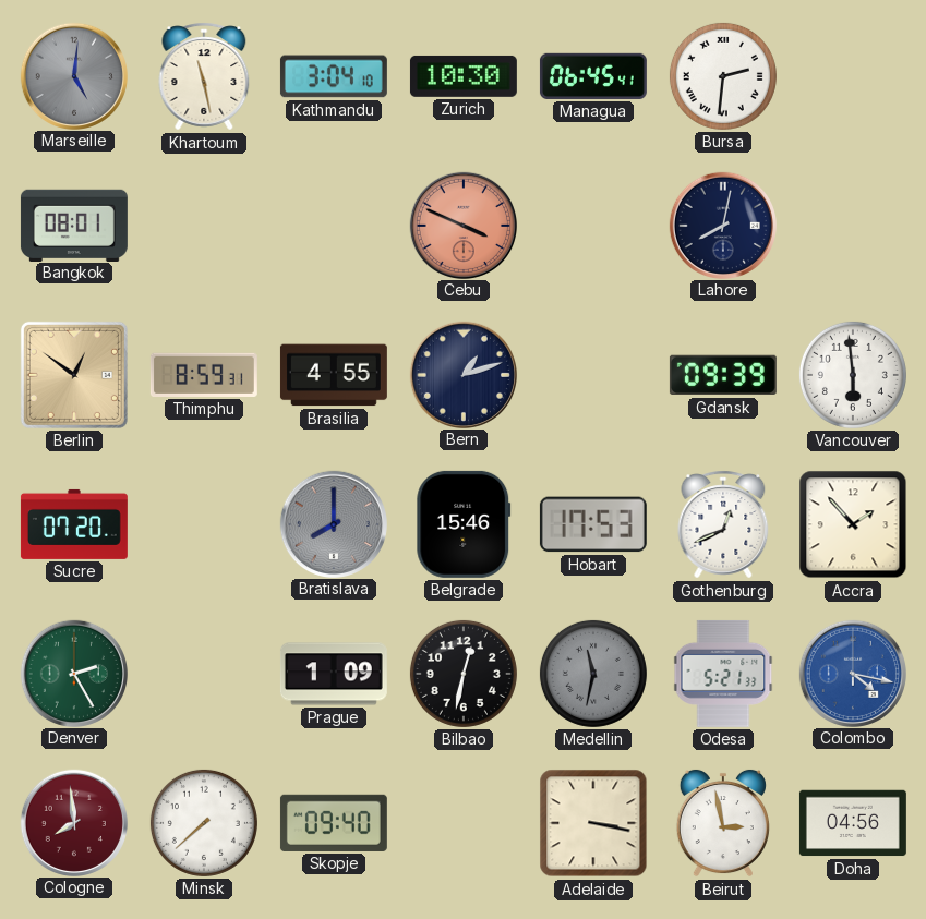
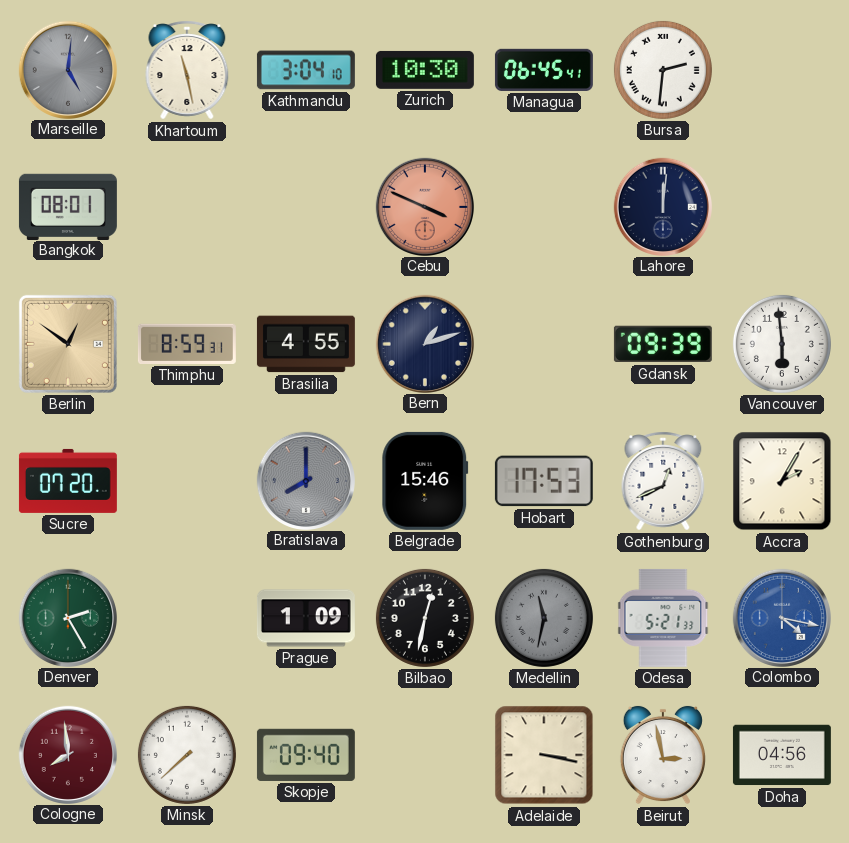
Lahore: 8:02 -> 12:01 (662, 206)
Accra: 1:53 -> 2:05 (782, 481)
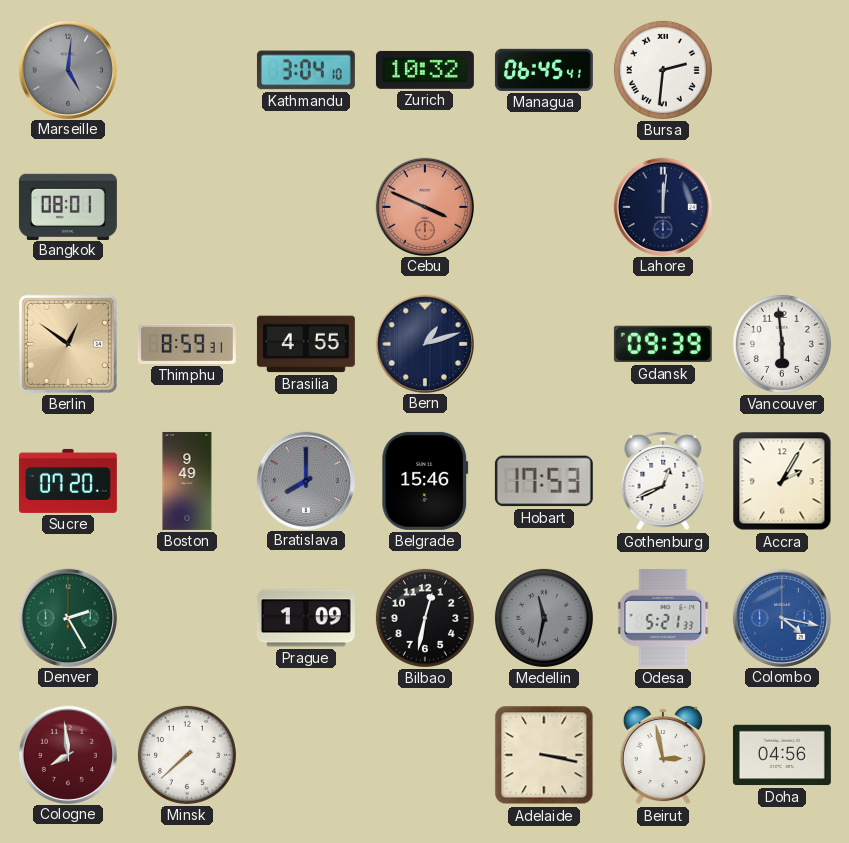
Khartoum: 11:28 -> none (187, 70)
Zurich: 10:30 -> 10:32 (425, 70)
Boston: none -> 9:49 (187, 481)
Skopje: 09:40 -> none (306, 755)
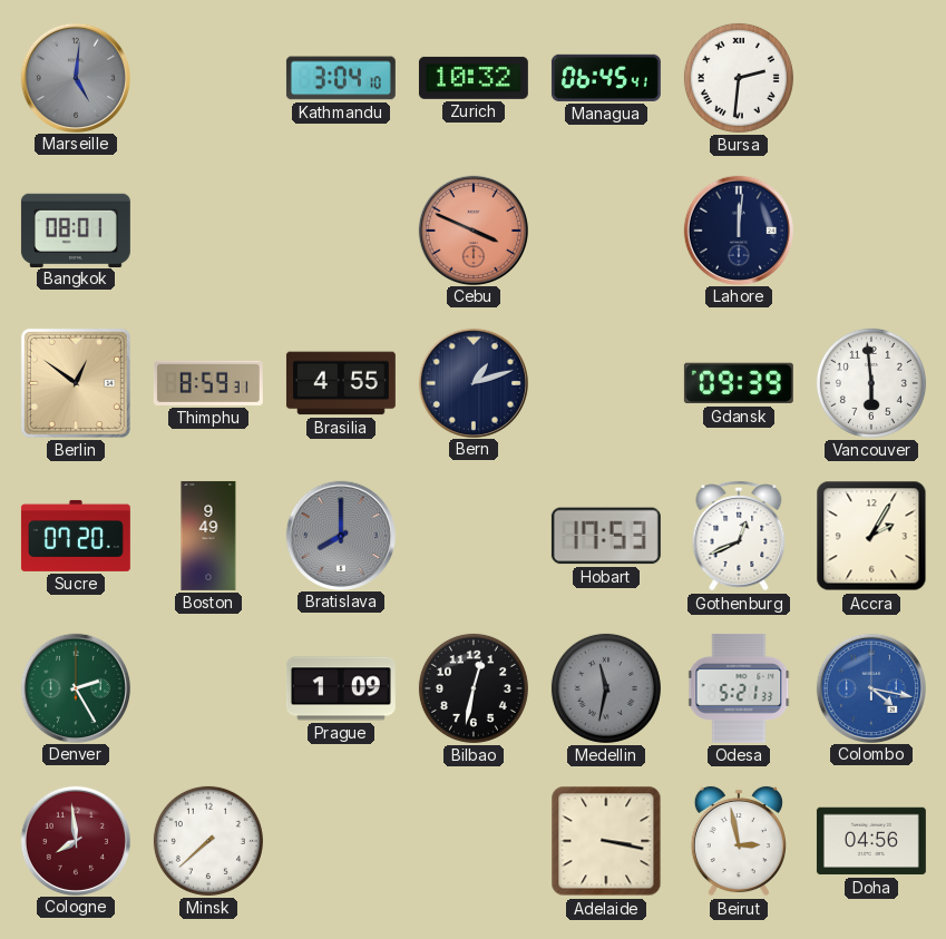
Belgrade: 15:46 -> none (425, 481)
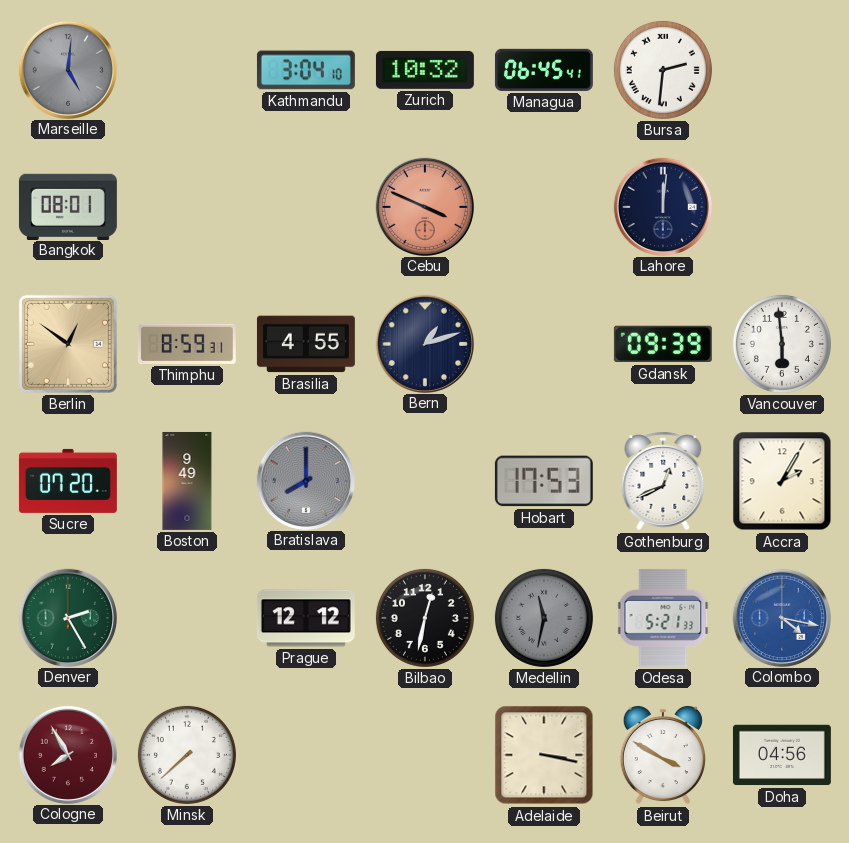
Prague: 1:09 -> 12:12 (306, 618)
Cologne: 7:59 -> 7:55 (67, 754)
Beirut: 2:58 -> 3:50 (663, 755)
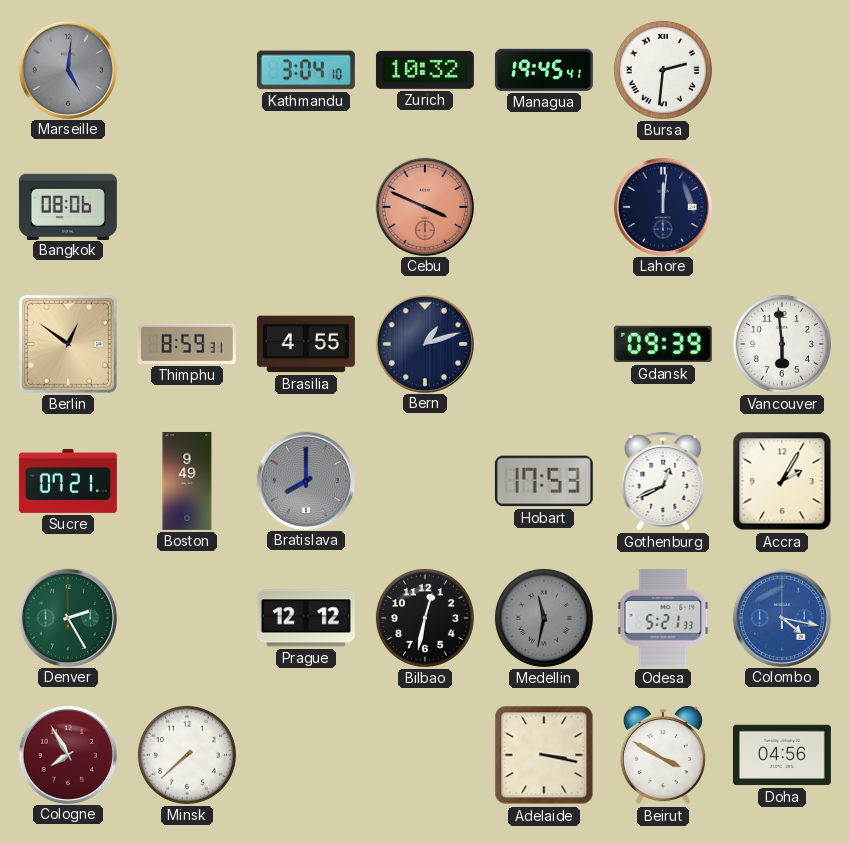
Managua: 06:45 -> 19:45 (544, 70)
Bangkok: 08:01 -> 08:06 (68, 206)
Sucre: 07:20 -> 07:21 (68, 481)
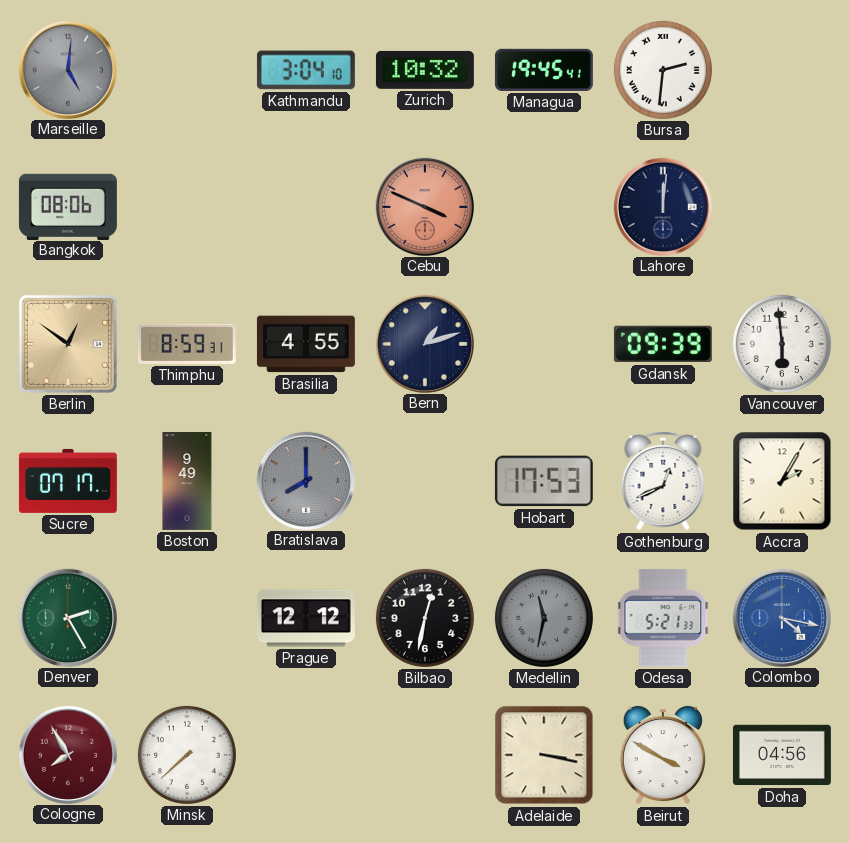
Sucre: 07:21 -> 07:17 (68, 481)
